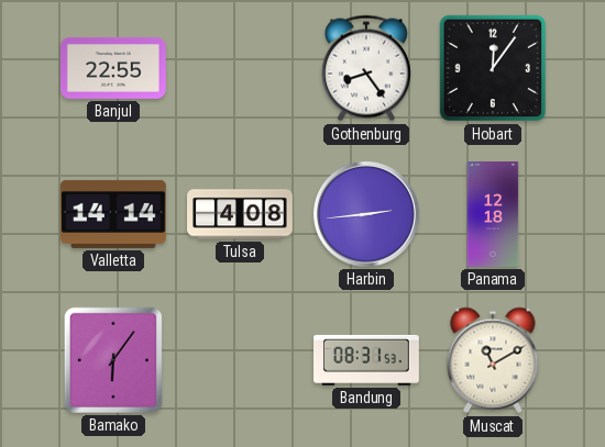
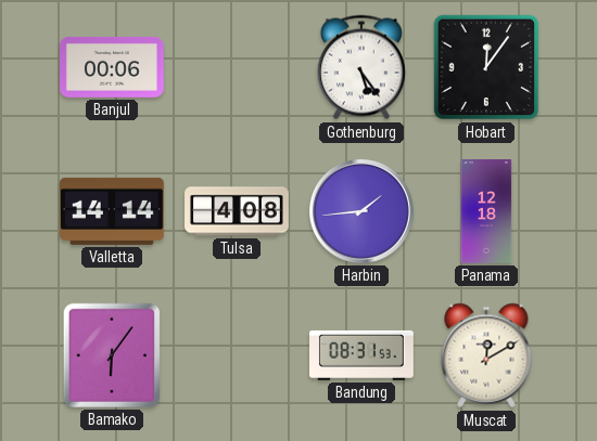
Banjul: 22:55 -> 00:06 (113, 67)
Gothenburg: 8:24 -> 5:24 (361, 67)
Harbin: 2:44 -> 1:44 (361, 211)
Muscat: 11:10 -> 12:10 (486, 355)
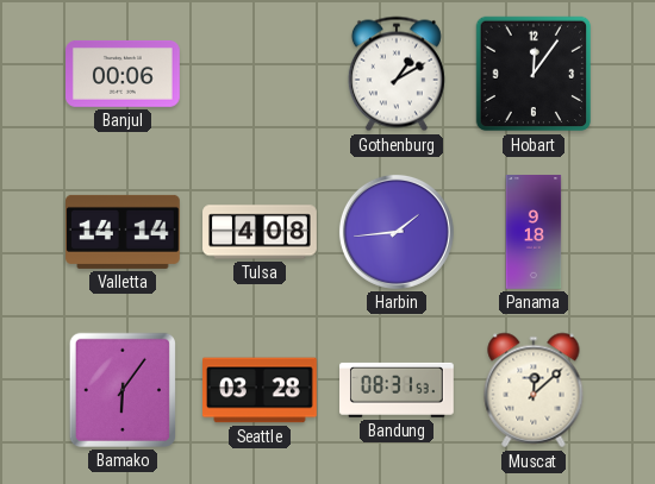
Gothenburg: 5:24 -> 1:10 (397, 74)
Panama: 12:18 -> 9:18 (534, 232)
Seattle: none -> 03:28 (261, 390)
Muscat: 12:10 -> 12:08 (534, 390)
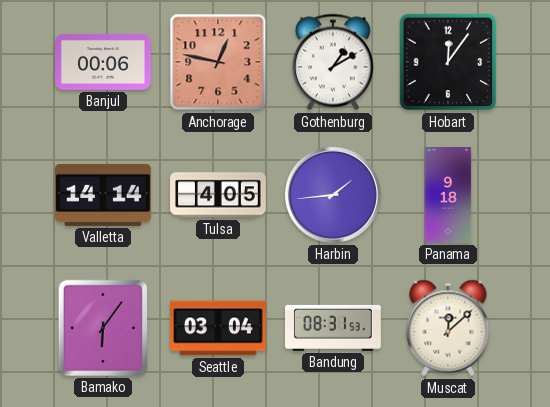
Anchorage: none -> 12:47 (218, 62)
Tulsa: 4:08 -> 4:05 (218, 195)
Seattle: 03:28 -> 03:04 (219, 328)
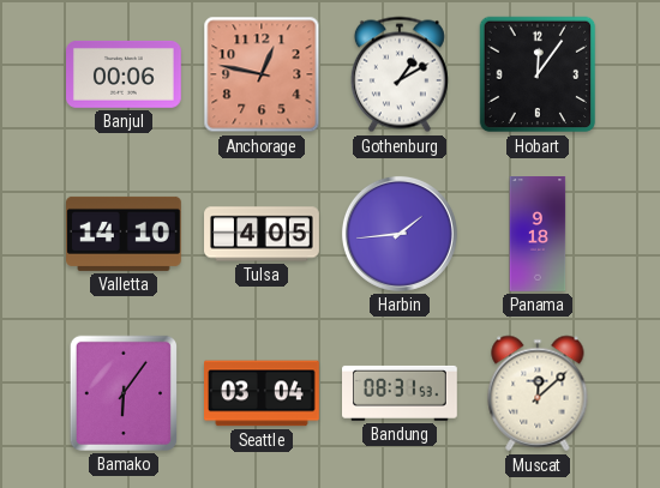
Valletta: 14:14 -> 14:10 (125, 234)
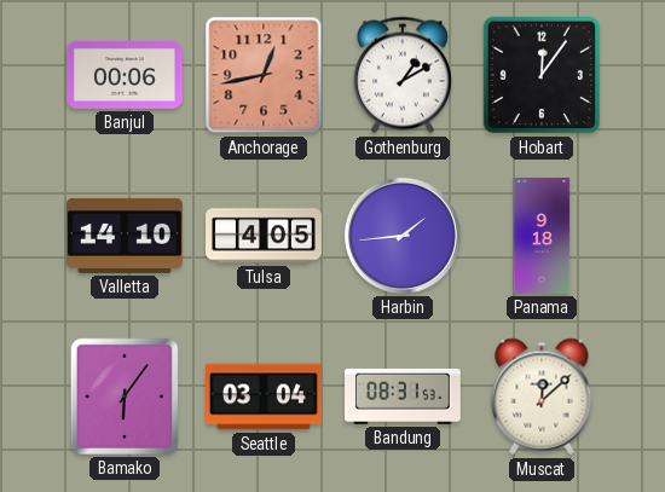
Anchorage: 12:47 -> 12:43 (264, 75)
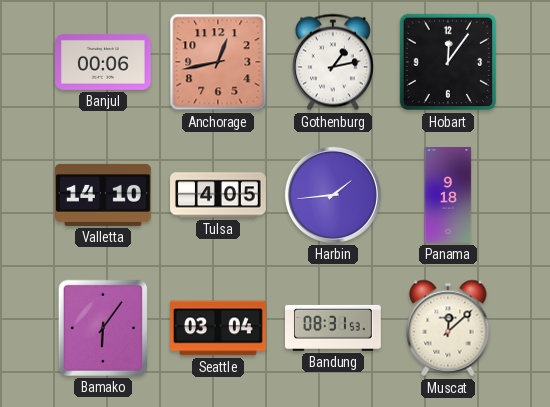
Gothenburg: 1:10 -> 1:13 (333, 62)
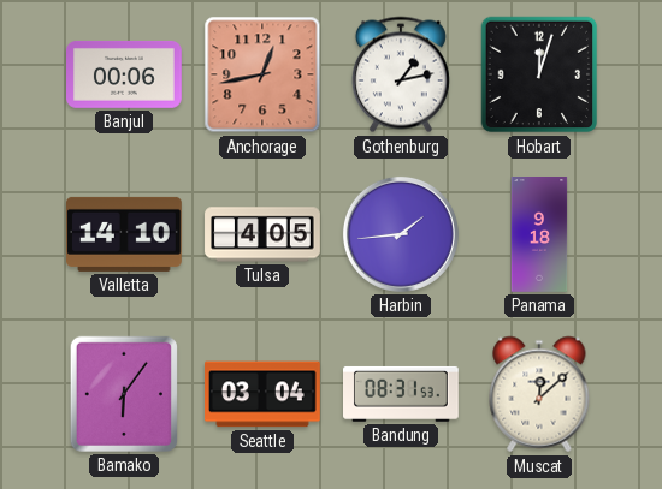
Hobart: 12:06 -> 12:03 (539, 74)
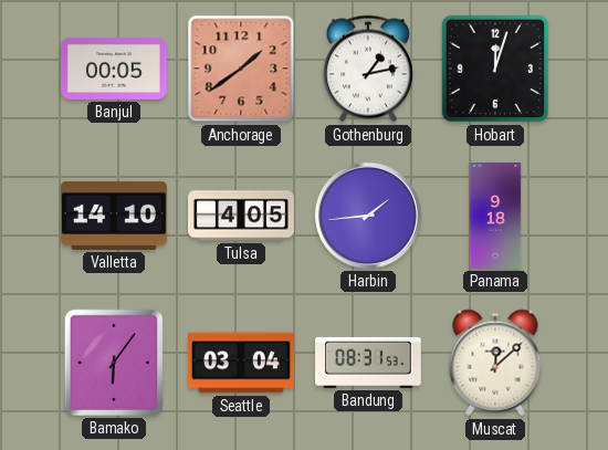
Banjul: 00:06 -> 00:05 (115, 69)
Anchorage: 12:43 -> 1:39 (241, 69)
